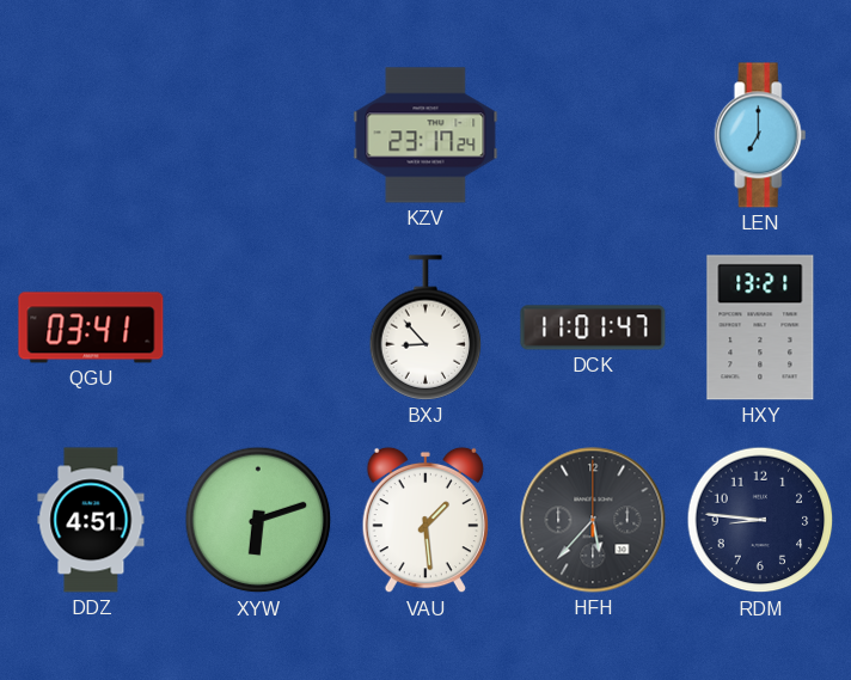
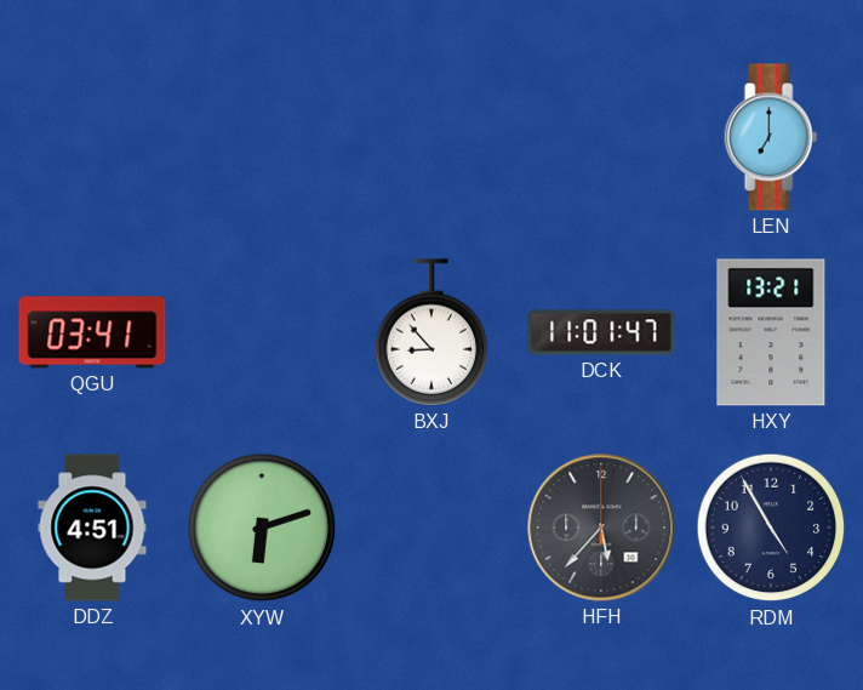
KZV: 23:17 -> none (425, 135)
VAU: 1:29 -> none (425, 520)
RDM: 8:46 -> 4:55 (771, 528)
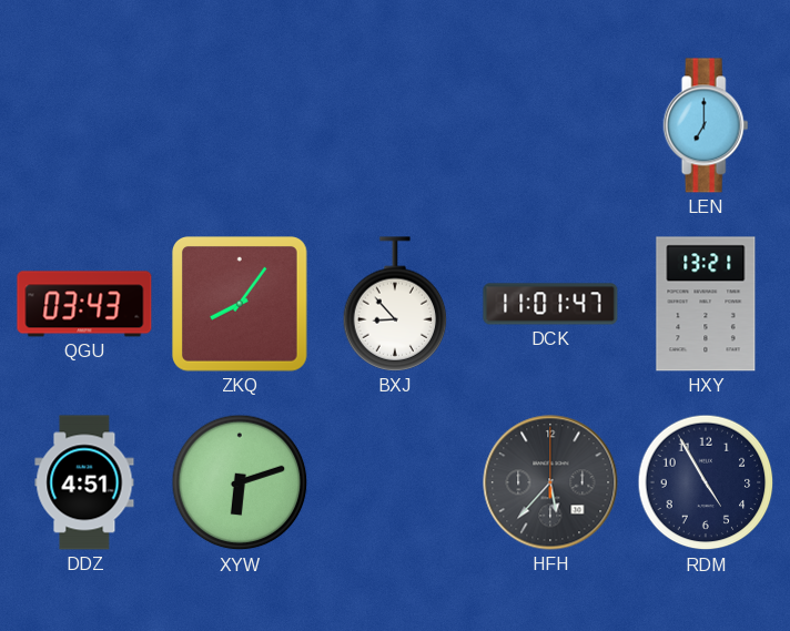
QGU: 03:41 -> 03:43 (84, 304)
ZKQ: none -> 8:06 (241, 305)
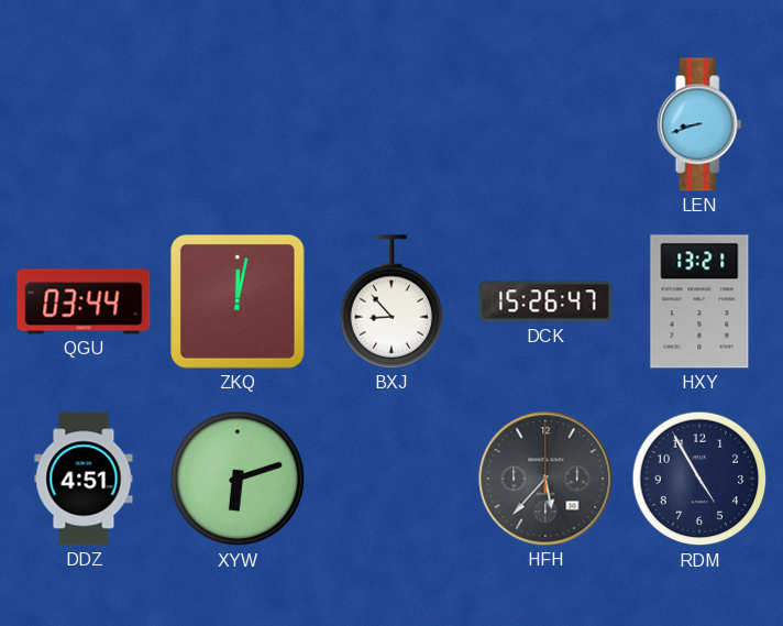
LEN: 7:00 -> 8:42 (699, 124)
QGU: 03:43 -> 03:44 (84, 301)
ZKQ: 8:06 -> 12:02 (239, 303)
DCK: 11:01 -> 15:26 (545, 301)
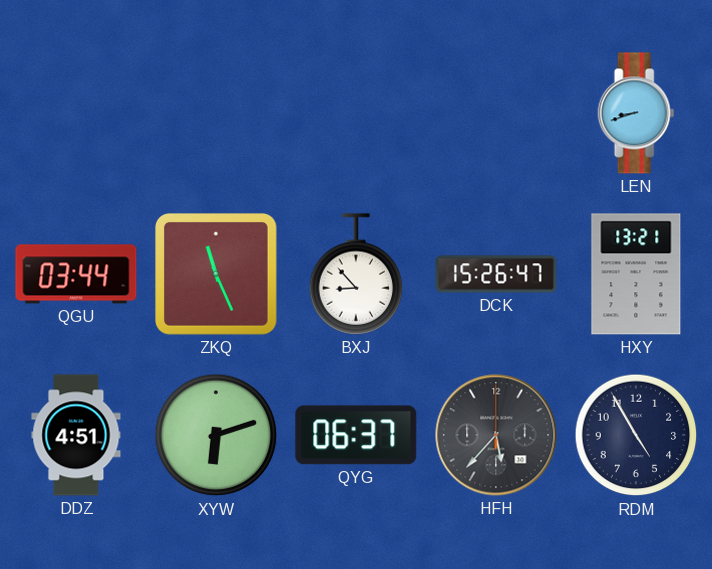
ZKQ: 12:02 -> 11:26 (217, 275)
QYG: none -> 06:37 (356, 435)
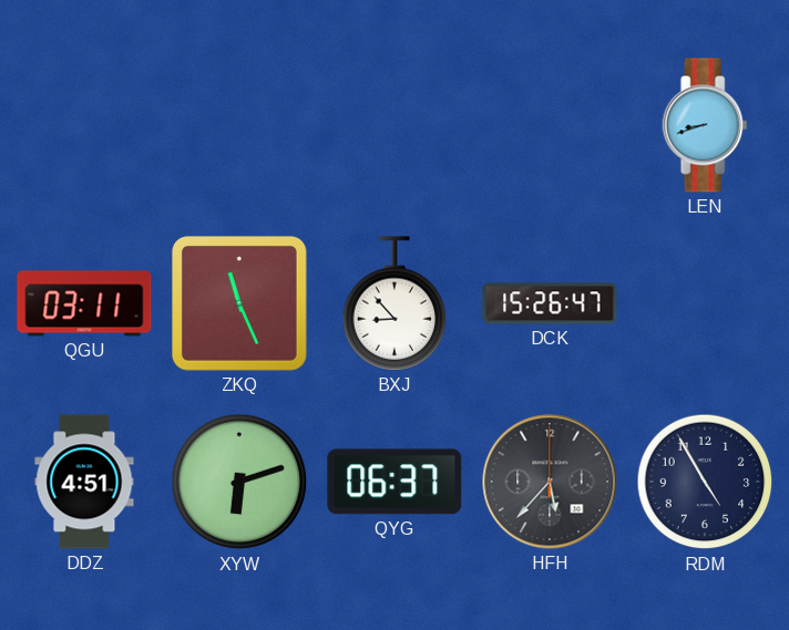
QGU: 03:44 -> 03:11 (84, 303)
HXY: 13:21 -> none (636, 274)
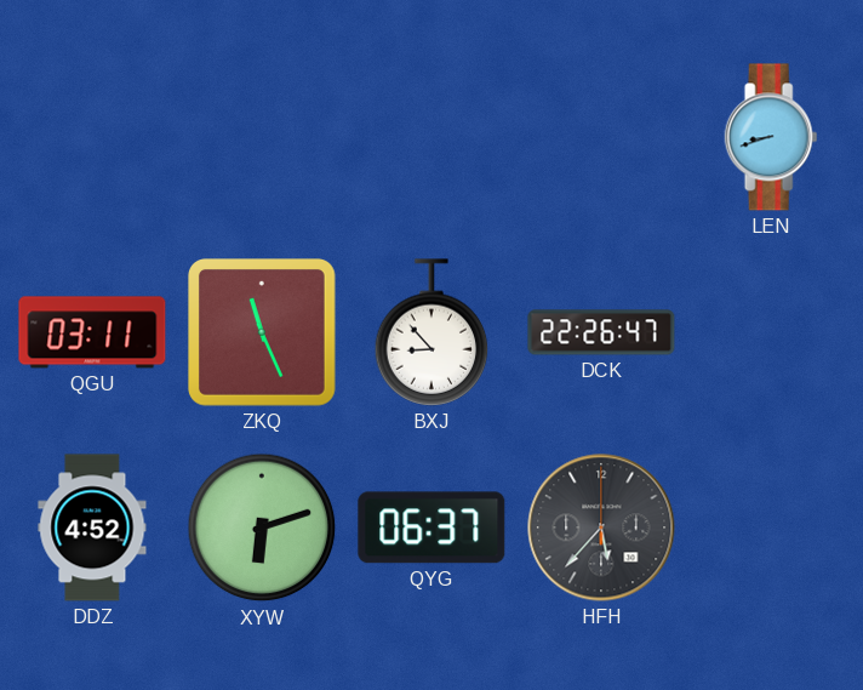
DCK: 15:26 -> 22:26 (601, 332)
DDZ: 4:51 -> 4:52 (92, 528)
RDM: 4:55 -> none (705, 482)
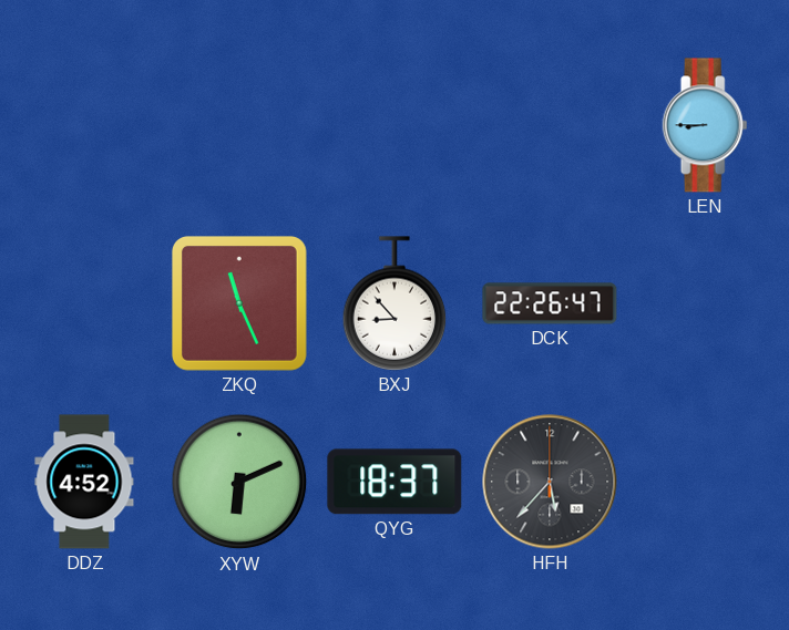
LEN: 8:42 -> 8:45 (705, 125)
QGU: 03:11 -> none (92, 332)
XYW: 6:12 -> 6:11 (239, 482)
QYG: 06:37 -> 18:37 (394, 482)
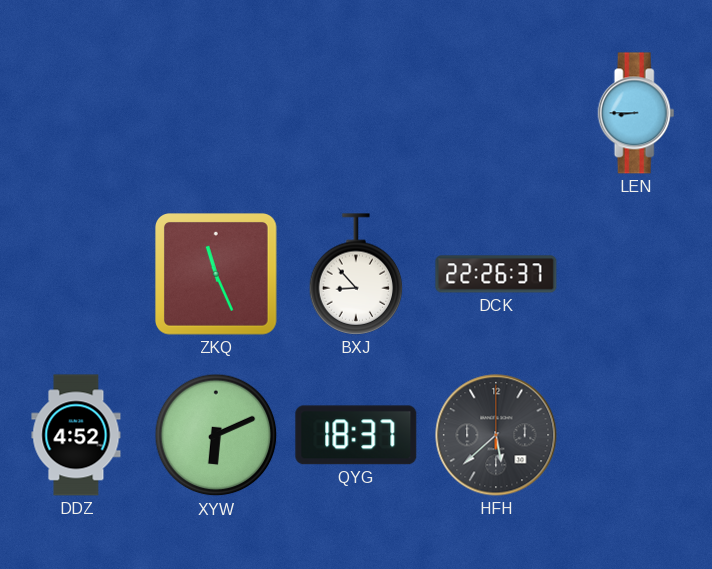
DCK: 22:26:47 -> 22:26:37 (496, 274)
HFH: 5:37 -> 5:38 (496, 435)
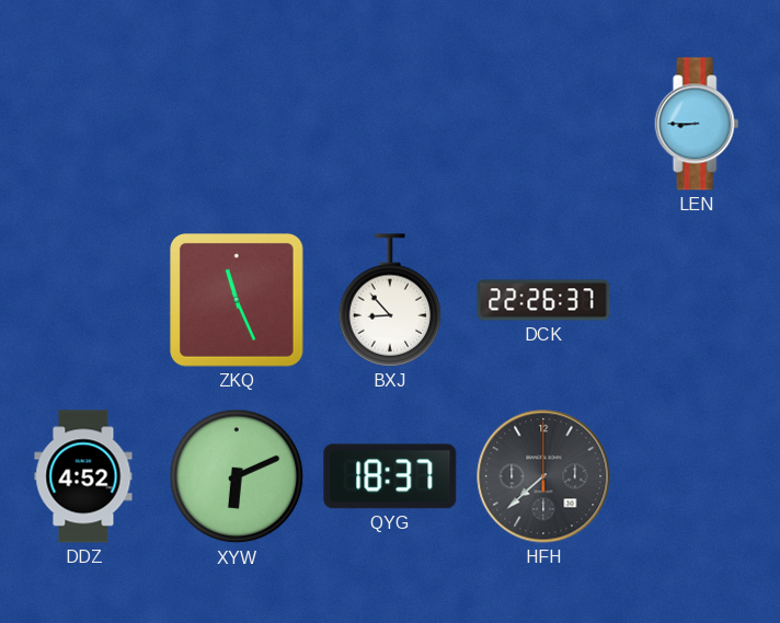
HFH: 5:38 -> 7:38 (543, 476)
